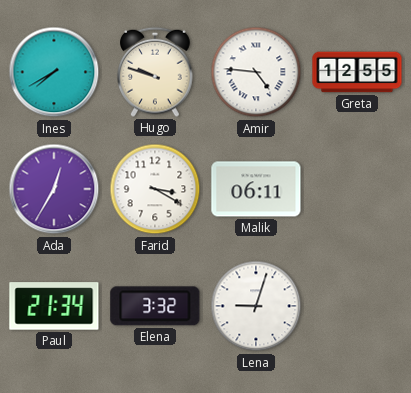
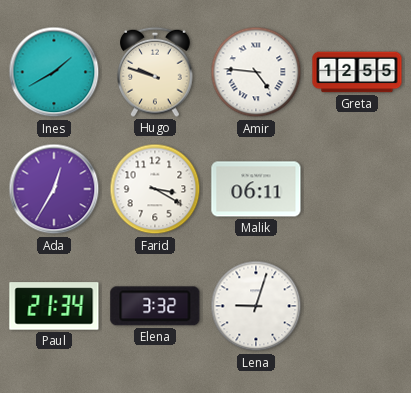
Ines: 7:40 -> 1:40 (54, 72)
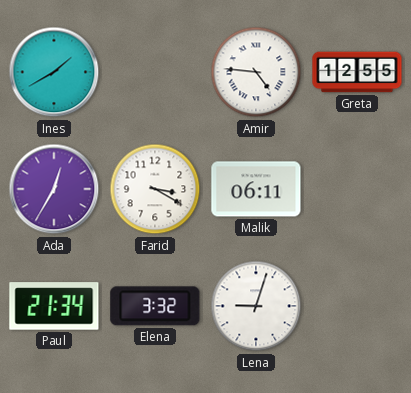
Hugo: 9:48 -> none (155, 72)
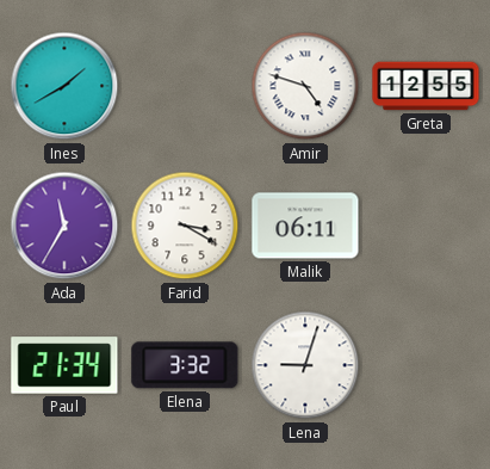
Amir: 4:46 -> 4:48 (305, 86)
Ada: 12:35 -> 11:35 (64, 226)
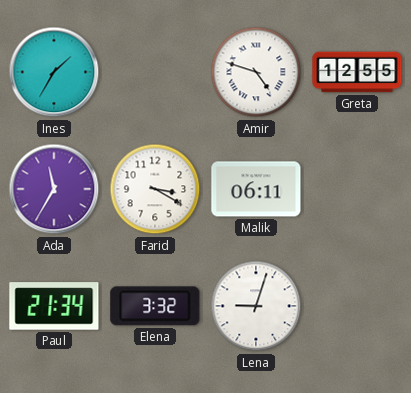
Ines: 1:40 -> 1:35 (54, 72)
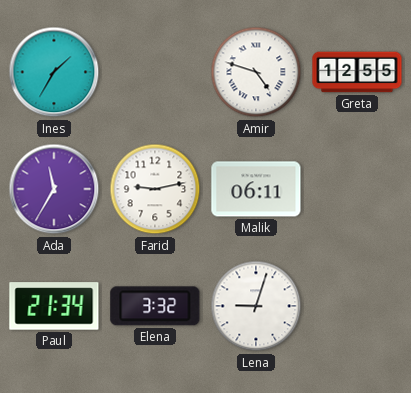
Farid: 3:20 -> 9:13 (155, 189)
